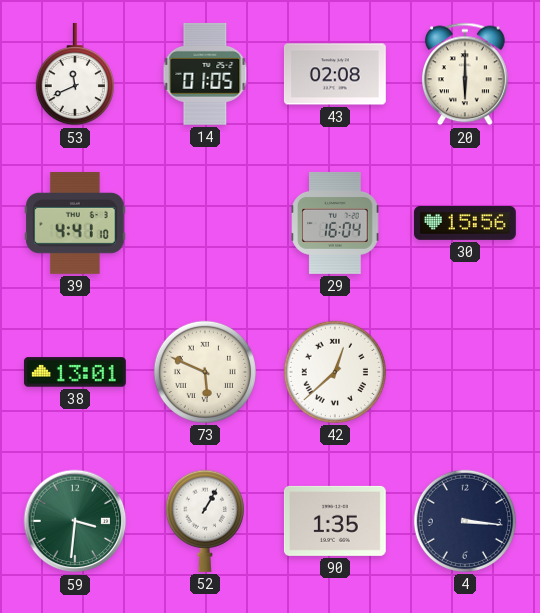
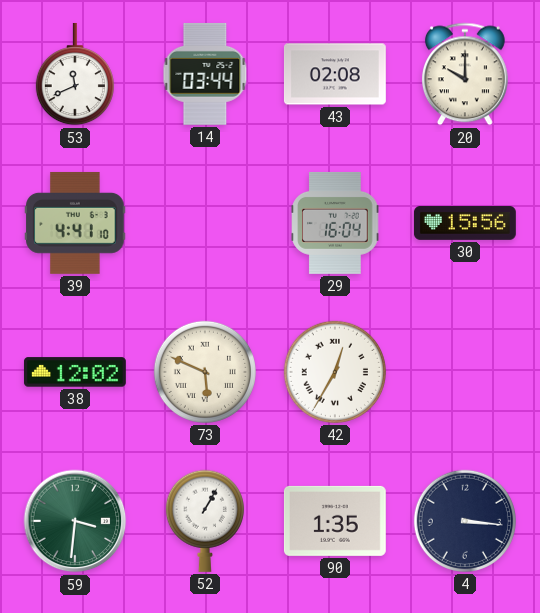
14: 01:05 -> 03:44 (205, 74)
20: 6:00 -> 10:00 (465, 74)
38: 13:01 -> 12:02 (75, 372)
42: 12:38 -> 12:35 (335, 372)
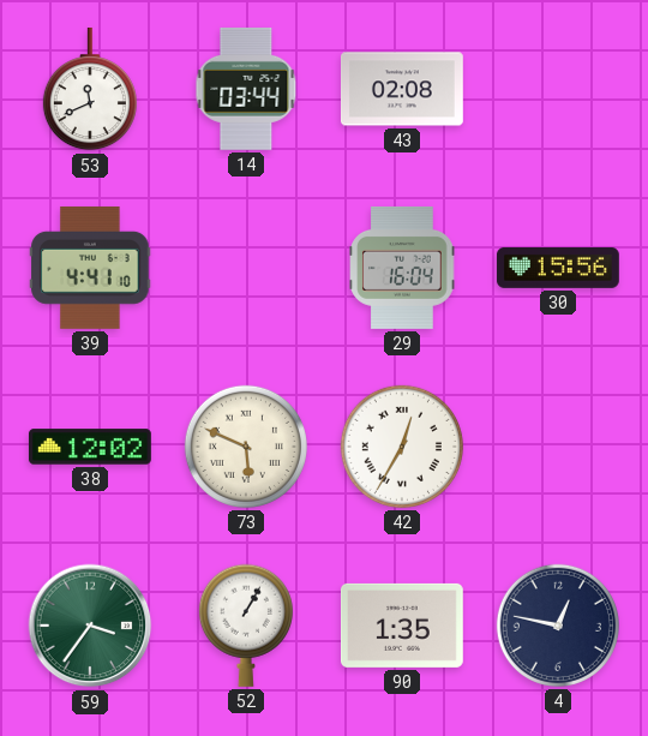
20: 10:00 -> none (465, 74)
59: 3:31 -> 3:36 (90, 626)
4: 3:16 -> 12:47 (558, 626)
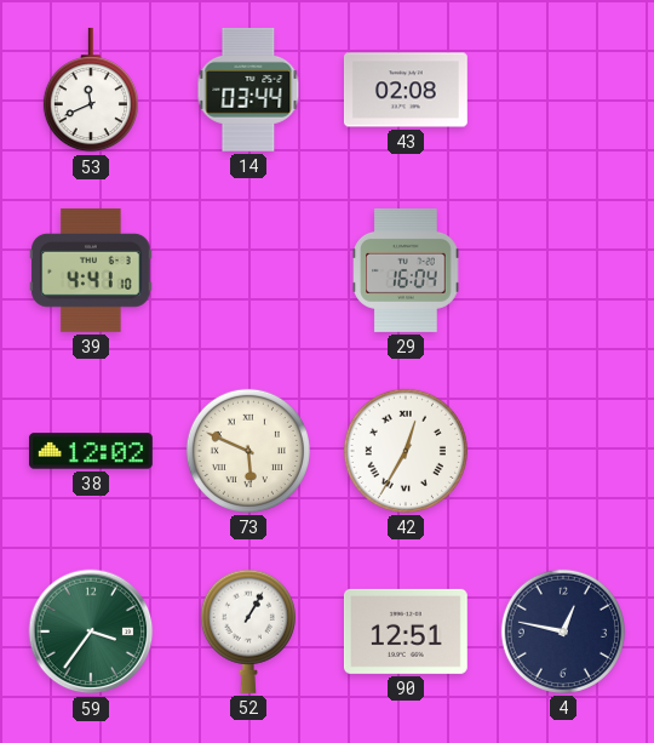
30: 15:56 -> none (558, 268)
90: 1:35 -> 12:51 (406, 631)
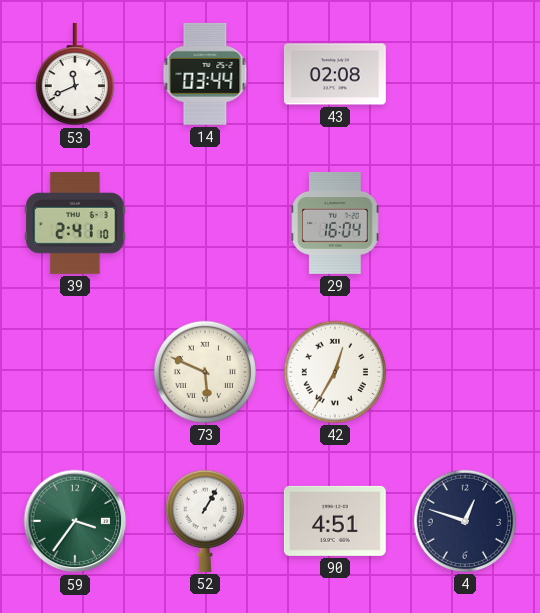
39: 4:41 -> 2:41 (75, 223)
38: 12:02 -> none (91, 451)
90: 12:51 -> 4:51 (335, 521)
4: 12:47 -> 12:48 (465, 521)
